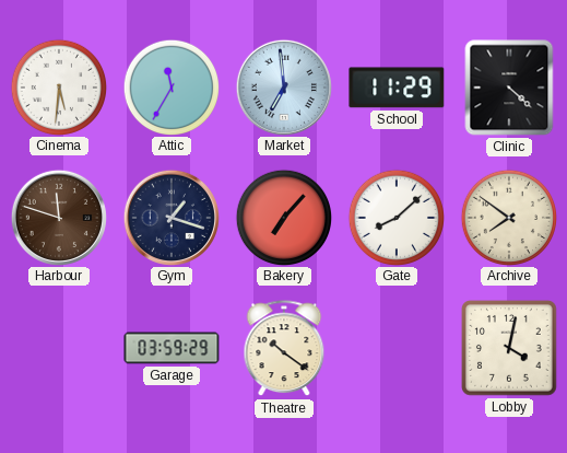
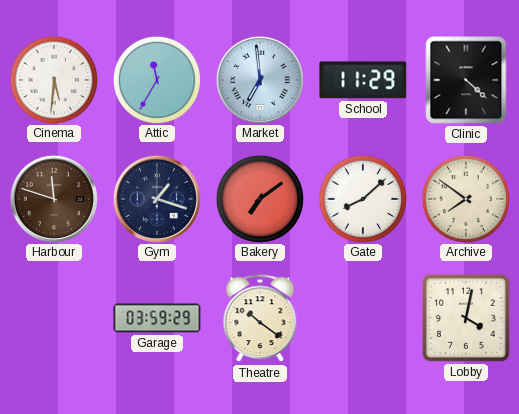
Bakery: 7:07 -> 7:09 (259, 198)
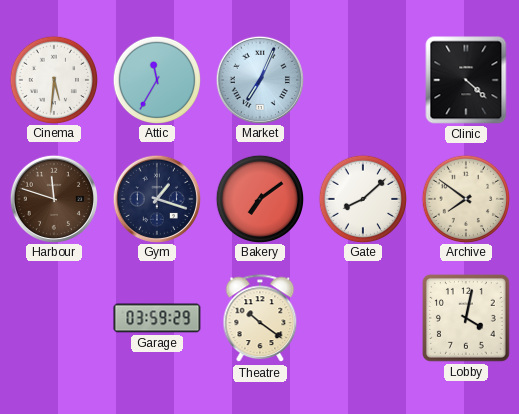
Market: 6:59 -> 7:04 (259, 79)
School: 11:29 -> none (363, 80)
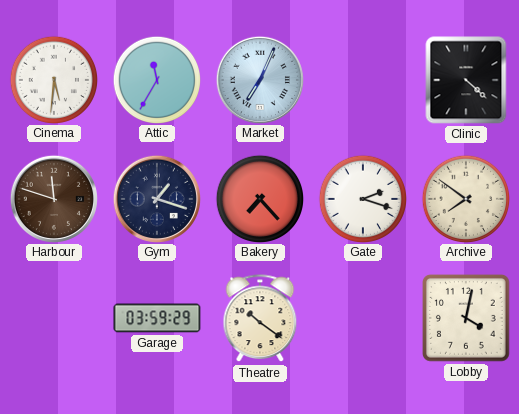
Bakery: 7:09 -> 7:23 (259, 198)
Gate: 8:08 -> 2:18 (362, 198)
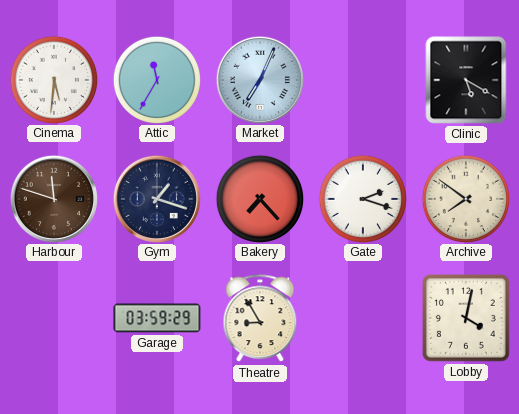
Clinic: 4:22 -> 5:20 (466, 80)
Theatre: 10:21 -> 8:55 (260, 319)
